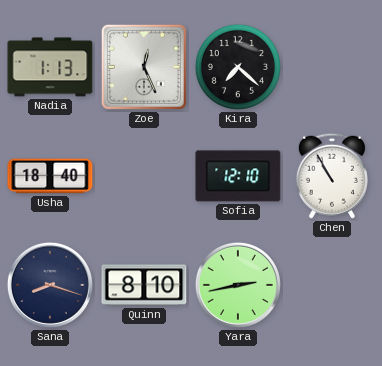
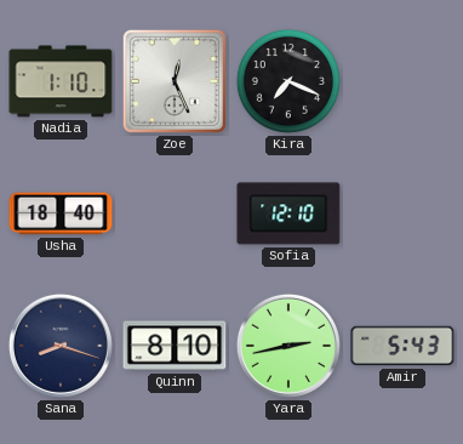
Nadia: 1:13 -> 1:10 (61, 81)
Kira: 7:22 -> 7:19 (288, 81)
Chen: 10:55 -> none (332, 176)
Amir: none -> 5:43 (402, 346)
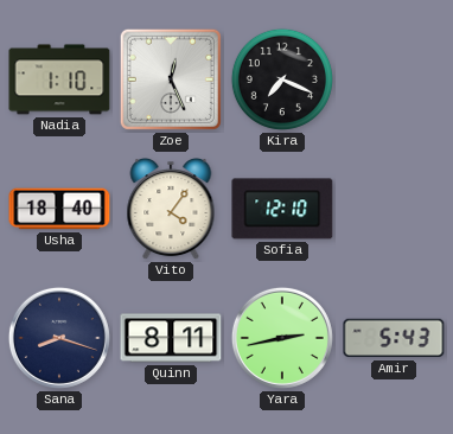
Vito: none -> 4:06 (171, 210)
Quinn: 8:10 -> 8:11 (171, 338)
